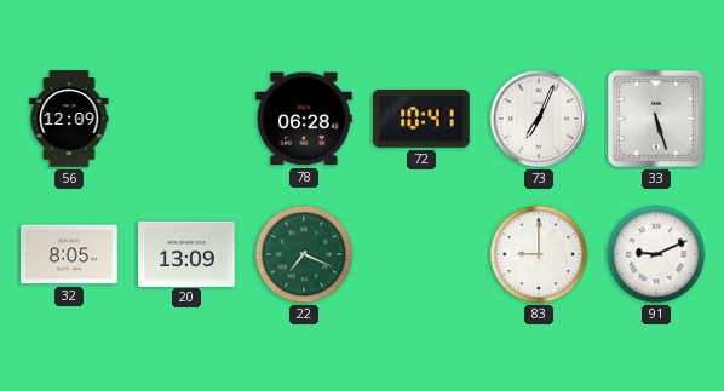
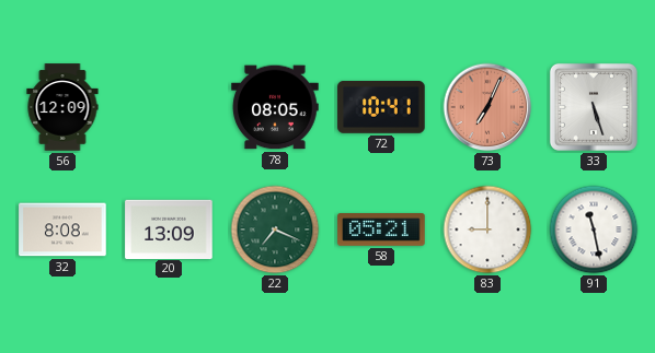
78: 06:28 -> 08:05 (275, 107)
73 dial: white -> salmon (487, 107)
32: 8:05 -> 8:08 (62, 230)
58: none -> 05:21 (381, 230)
91: 9:11 -> 11:28 (594, 230)
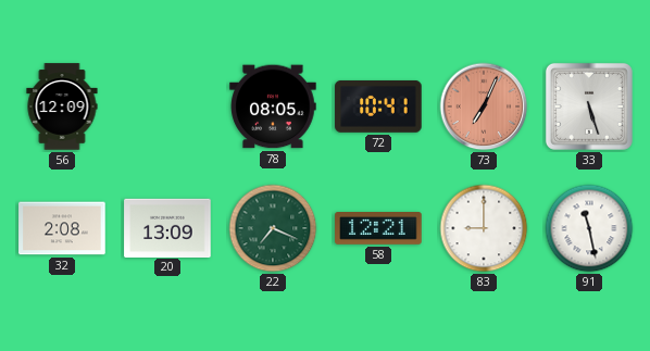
32: 8:08 -> 2:08 (62, 228)
58: 05:21 -> 12:21 (378, 228)
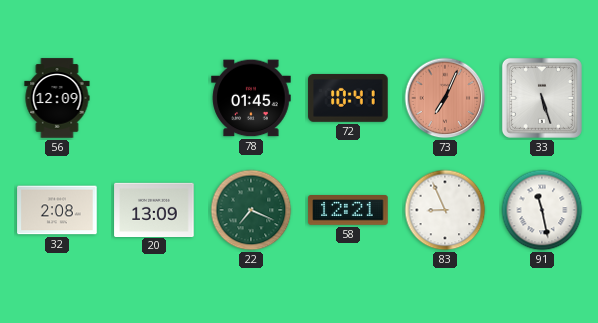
78: 08:05 -> 01:45 (251, 98)
83: 9:00 -> 8:56 (445, 210)
